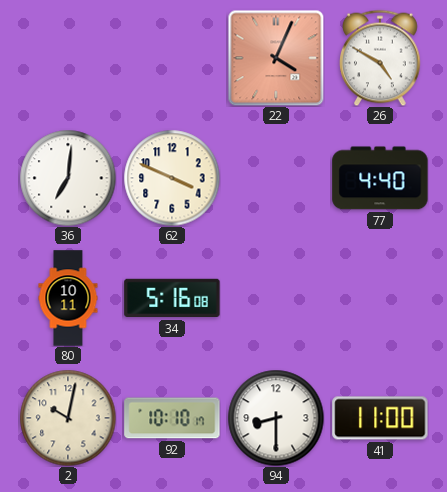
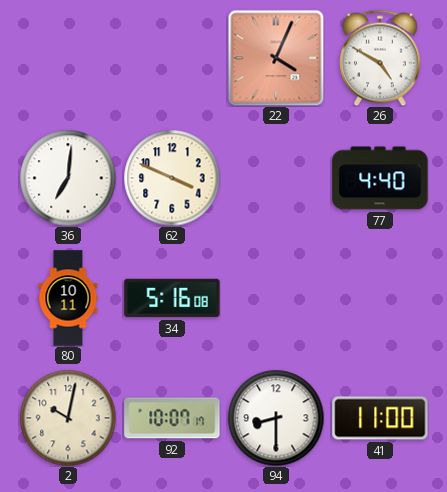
92: 10:10 -> 10:07 (172, 418)
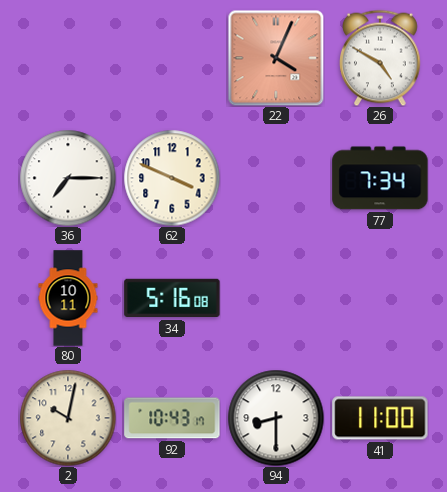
36: 7:01 -> 7:15 (68, 178)
77: 4:40 -> 7:34 (380, 178)
92: 10:07 -> 10:43 (172, 418)
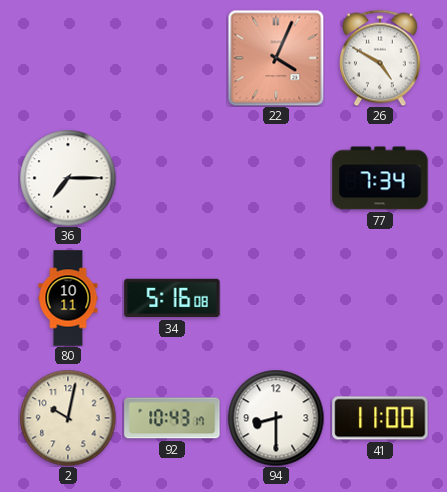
62: 3:49 -> none (172, 178)
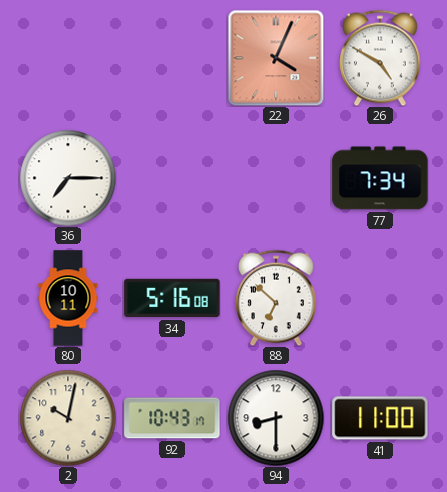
88: none -> 6:52 (277, 298)
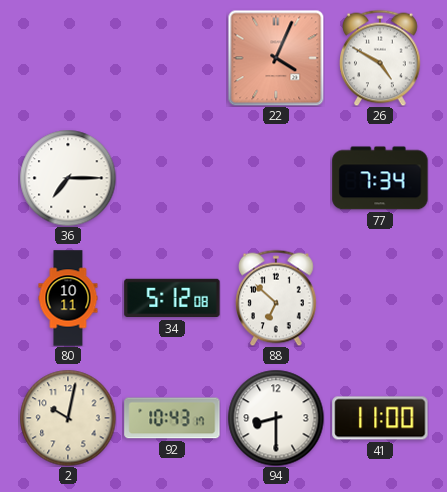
34: 5:16 -> 5:12 (172, 298)
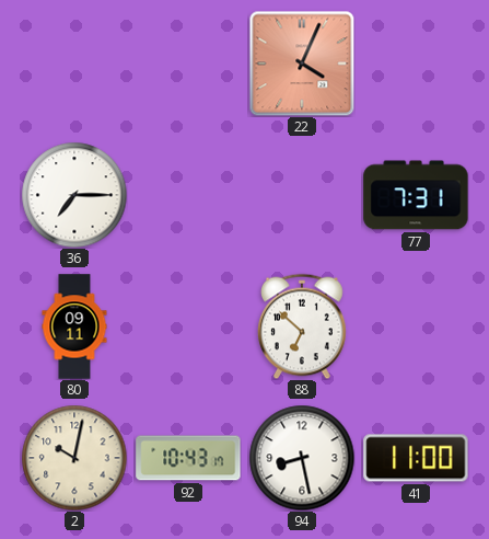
26: 4:50 -> none (381, 58)
77: 7:34 -> 7:31 (416, 195)
80: 10:11 -> 09:11 (74, 326)
34: 5:12 -> none (172, 298)
94: 8:30 -> 8:28 (302, 458)
